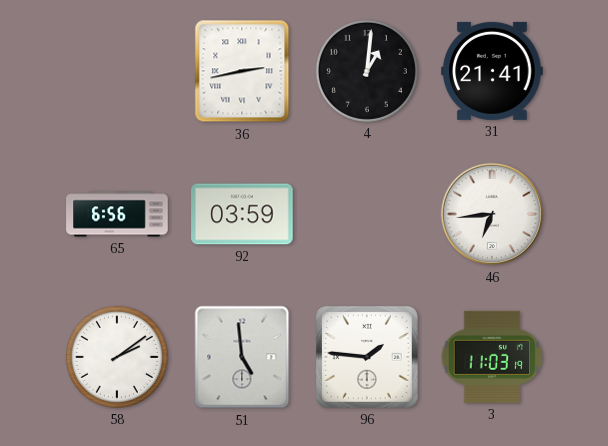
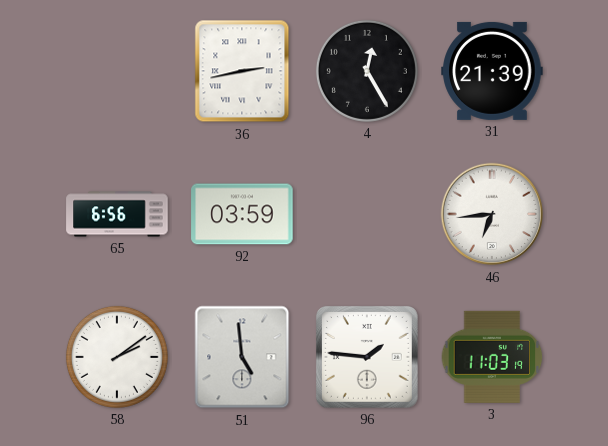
4: 1:01 -> 12:25 (367, 71)
31: 21:41 -> 21:39 (492, 71)
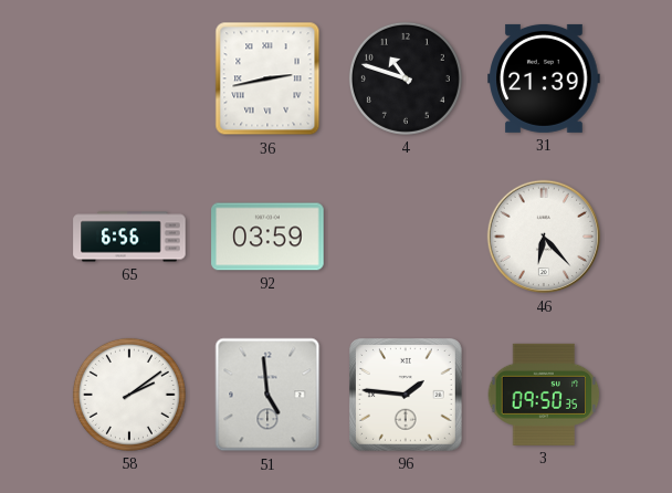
4: 12:25 -> 10:48 (406, 78)
46: 6:44 -> 6:23 (544, 237)
3: 11:03 -> 09:50 (544, 395)
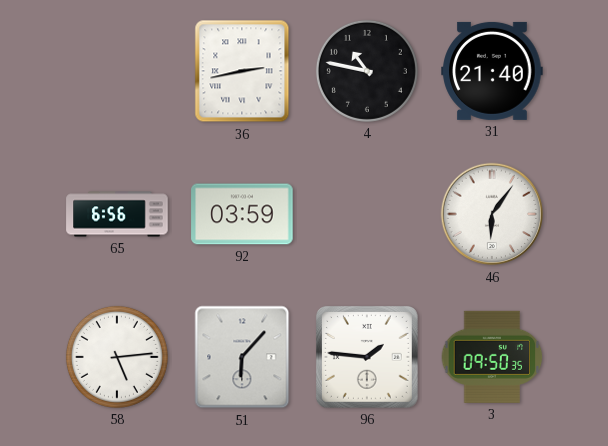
4: 10:48 -> 10:47 (367, 71)
31: 21:39 -> 21:40 (492, 71)
46: 6:23 -> 6:06 (492, 214)
58: 2:09 -> 5:14 (117, 357)
51: 4:59 -> 6:07 (242, 357)
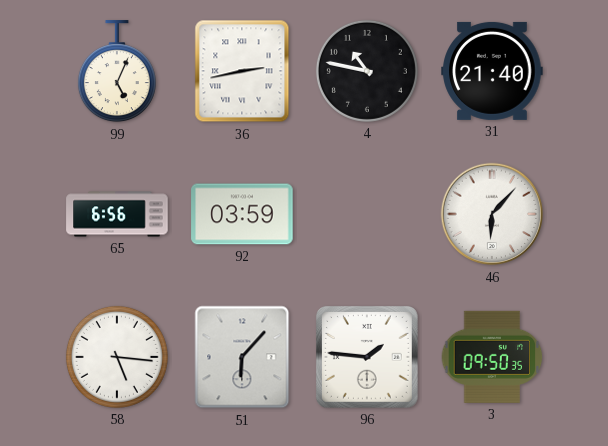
99: none -> 5:04 (117, 72)
46: 6:06 -> 6:07 (492, 214)
58: 5:14 -> 5:16 (117, 357)
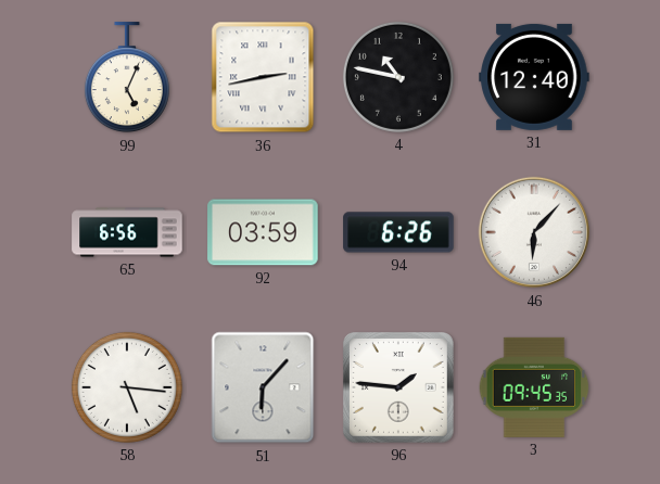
31: 21:40 -> 12:40 (534, 77)
94: none -> 6:26 (398, 232)
3: 09:50 -> 09:45 (534, 387)
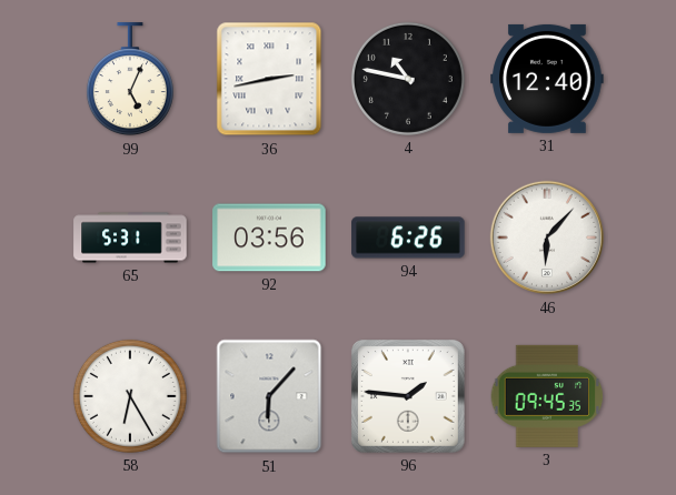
65: 6:56 -> 5:31 (130, 238)
92: 03:59 -> 03:56 (269, 238)
58: 5:16 -> 6:25 (130, 396)
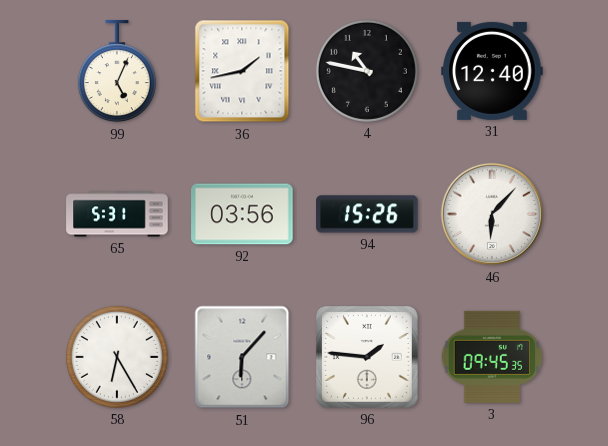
36: 2:43 -> 1:43 (242, 71)
94: 6:26 -> 15:26 (367, 214)
